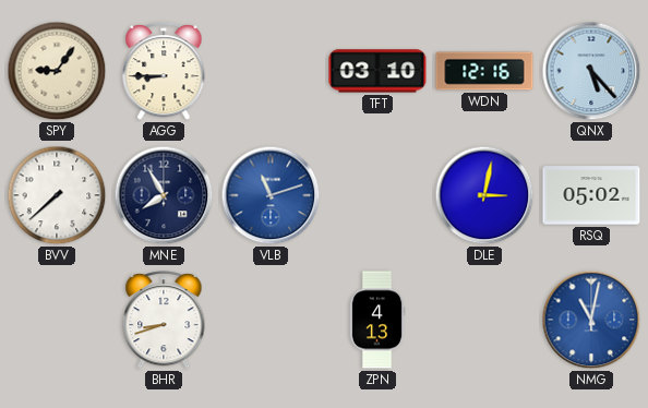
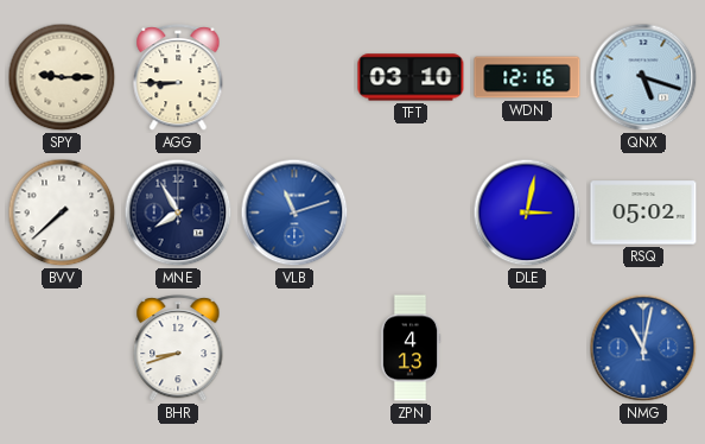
SPY: 9:06 -> 9:15 (62, 77)
QNX: 5:23 -> 5:18 (643, 77)
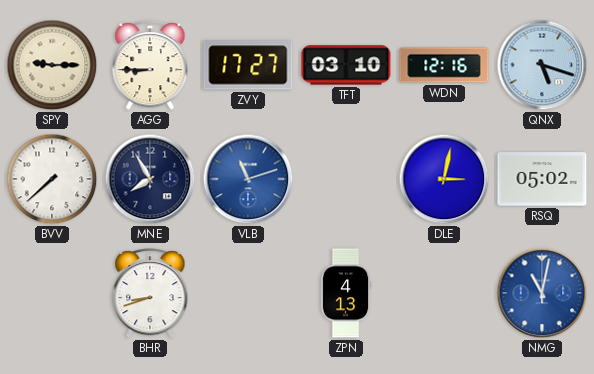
ZVY: none -> 17:27 (248, 65)
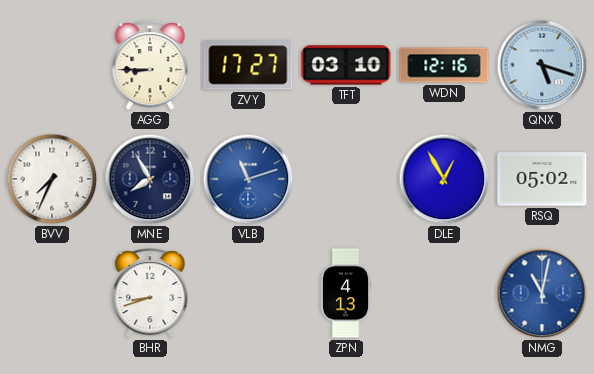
SPY: 9:15 -> none (52, 65)
BVV: 7:38 -> 7:34 (52, 179)
DLE: 3:02 -> 12:55 (444, 179)
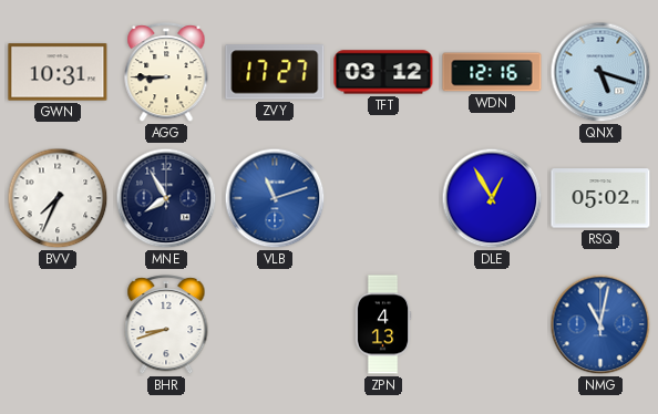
GWN: none -> 10:31 (58, 72)
TFT: 03:10 -> 03:12 (383, 72)
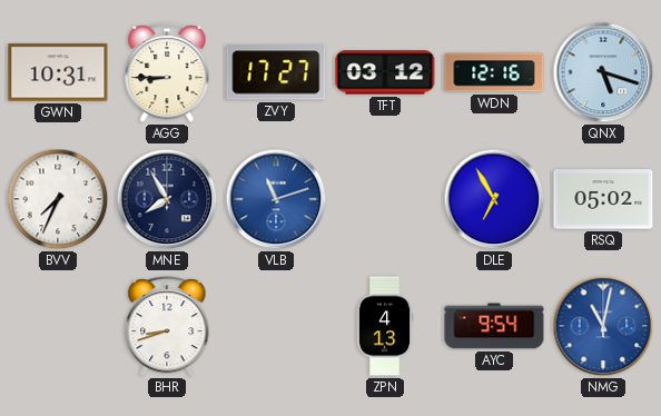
DLE: 12:55 -> 6:55 (494, 199)
AYC: none -> 9:54 (494, 326)
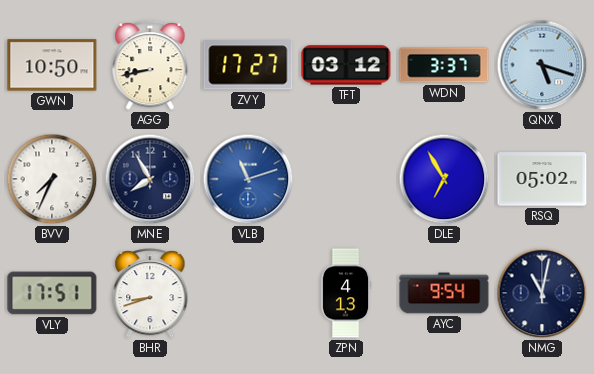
GWN: 10:31 -> 10:50 (52, 65)
AGG: 8:45 -> 8:43 (150, 66)
WDN: 12:16 -> 3:37 (444, 65)
VLY: none -> 17:51 (52, 293)
NMG dial: blue -> navy (542, 293)
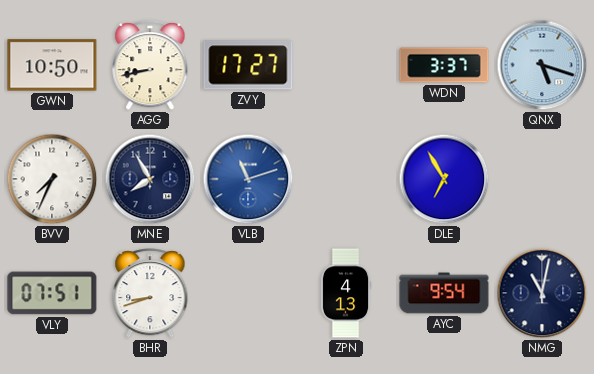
TFT: 03:12 -> none (346, 65)
RSQ: 05:02 -> none (542, 179)
VLY: 17:51 -> 07:51 (52, 293)
